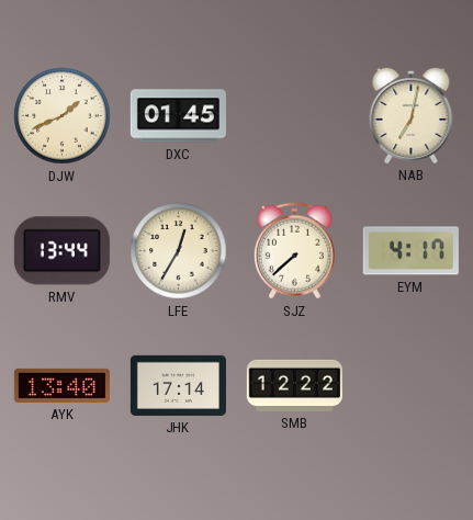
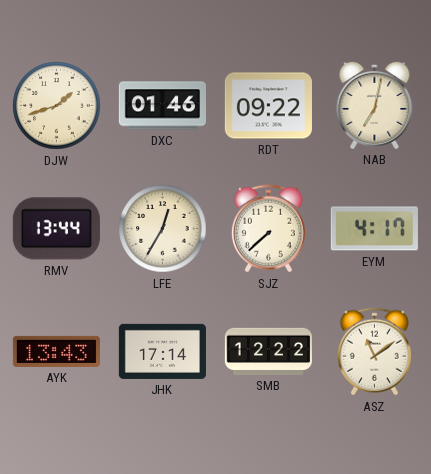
DJW: 1:41 -> 1:42 (57, 106)
DXC: 01:45 -> 01:46 (162, 106)
RDT: none -> 09:22 (268, 106)
AYK: 13:40 -> 13:43 (56, 351)
ASZ: none -> 11:09 (374, 352)
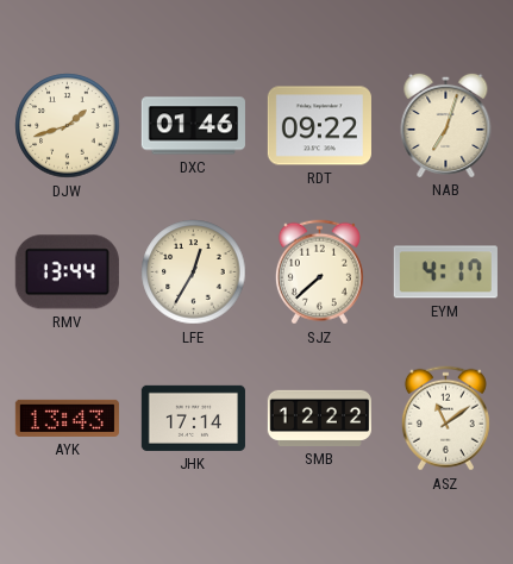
NAB: 7:02 -> 7:03 (446, 125)
